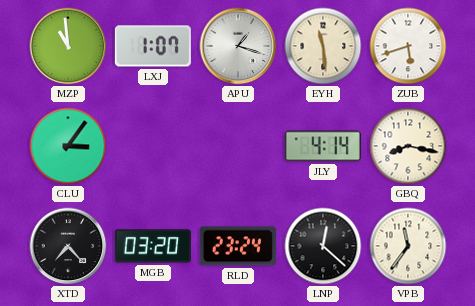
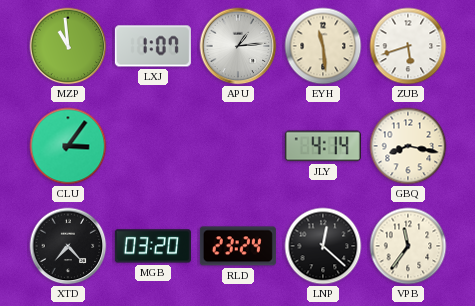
APU: 1:18 -> 1:14 (238, 46)
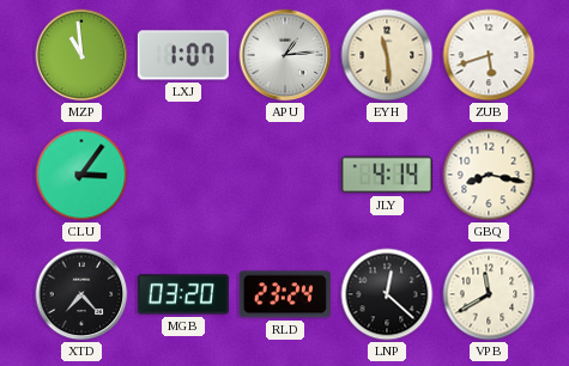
VPB: 11:36 -> 11:40 (489, 294)
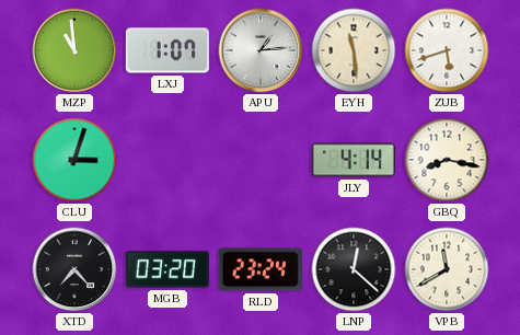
CLU: 3:06 -> 3:03 (74, 160)
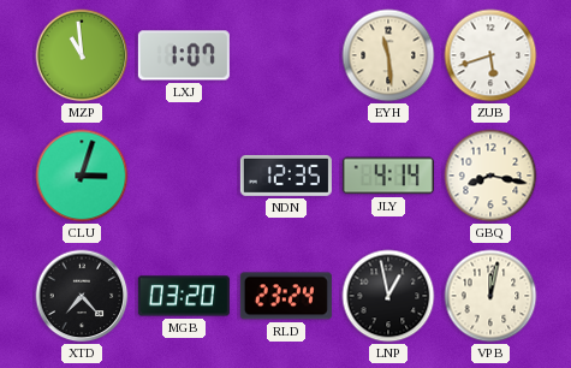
APU: 1:14 -> none (261, 50)
NDN: none -> 12:35 (286, 176)
LNP: 12:22 -> 12:58 (388, 296)
VPB: 11:40 -> 12:02 (490, 296)
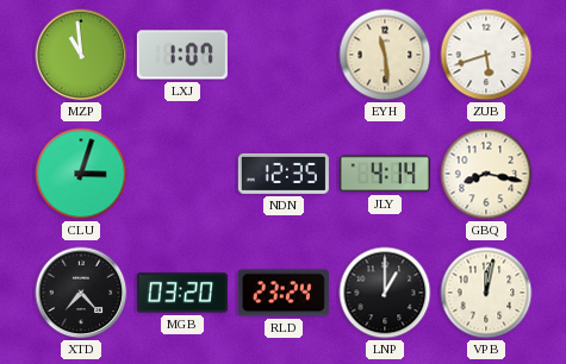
LNP: 12:58 -> 1:00 (385, 293)
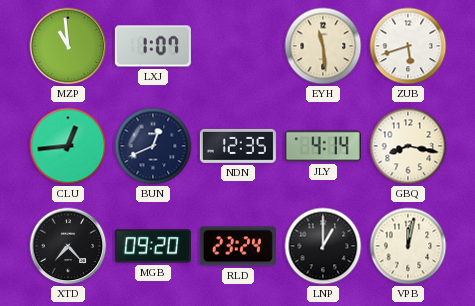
CLU: 3:03 -> 12:44 (68, 146)
BUN: none -> 12:41 (153, 146)
MGB: 03:20 -> 09:20 (153, 246)
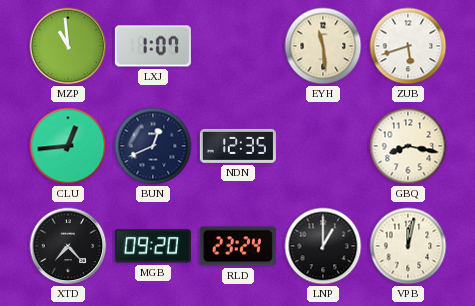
JLY: 4:14 -> none (323, 146)
